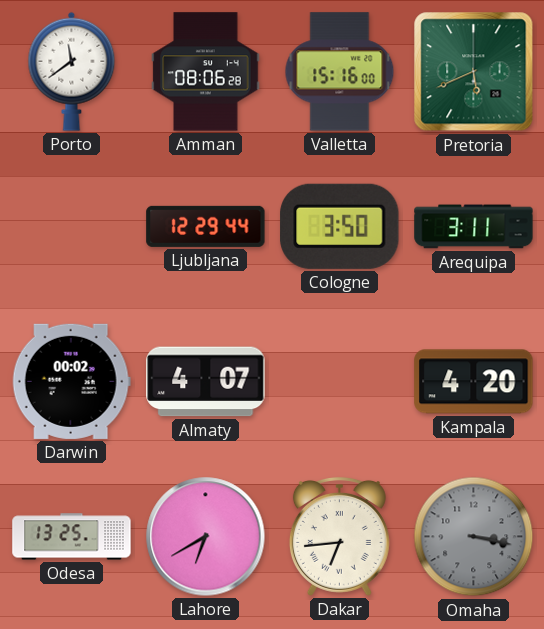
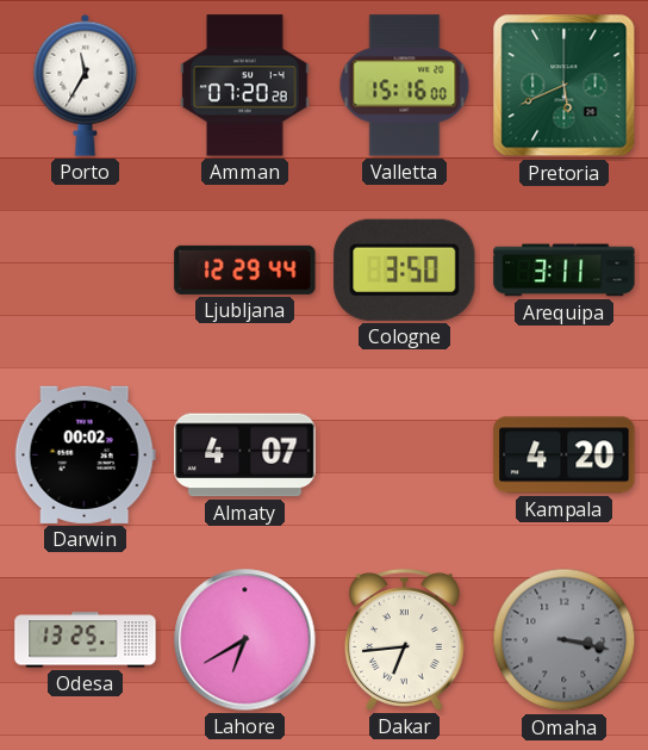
Porto: 11:39 -> 11:35 (86, 85)
Amman: 08:06 -> 07:20 (245, 86)
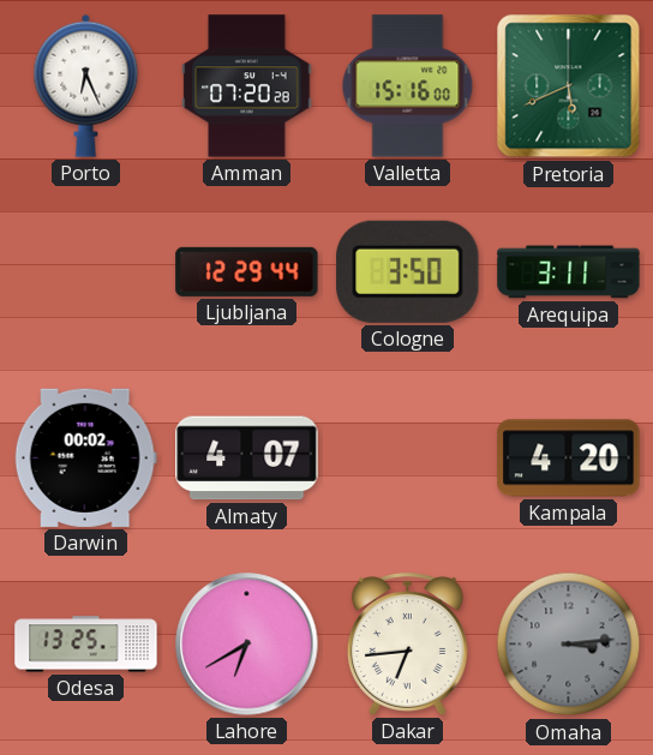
Porto: 11:35 -> 6:26 (86, 85)
Omaha: 3:17 -> 3:14 (569, 645)
